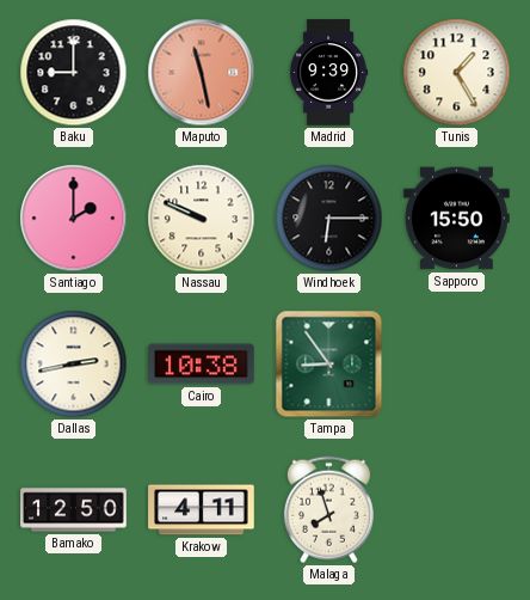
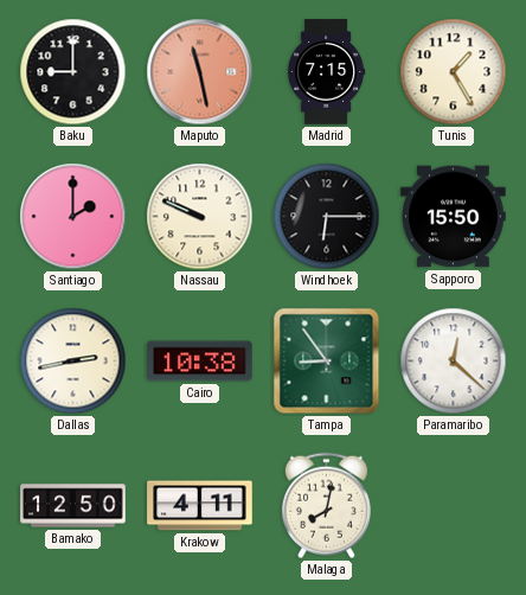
Madrid: 9:39 -> 7:15 (327, 72)
Paramaribo: none -> 12:22 (454, 362)
Malaga: 7:57 -> 8:02 (326, 506)
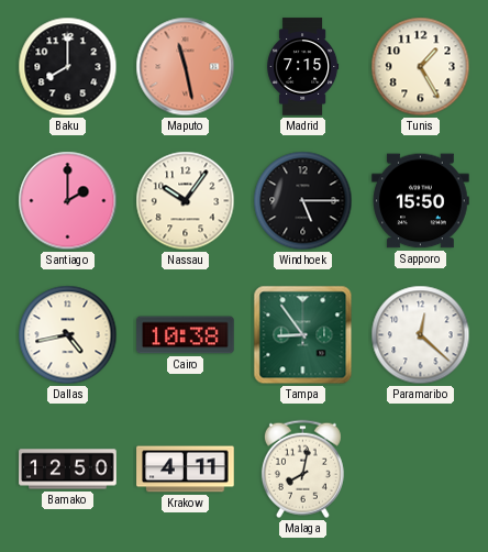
Baku: 9:00 -> 8:00 (68, 67)
Nassau: 9:49 -> 10:06 (186, 201)
Windhoek: 6:15 -> 5:15 (303, 201)
Dallas: 2:43 -> 4:43 (68, 335)
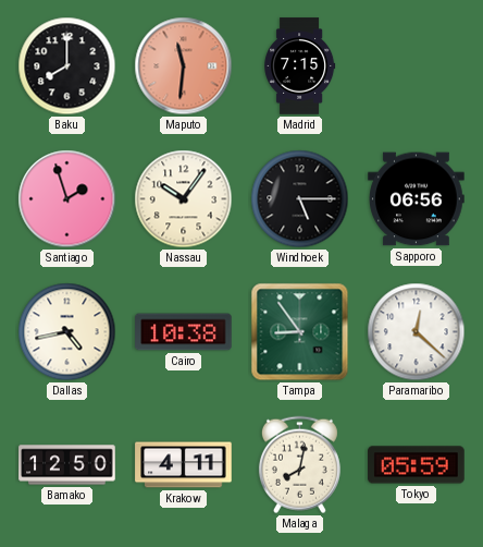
Maputo: 11:28 -> 11:31 (184, 66)
Tunis: 1:25 -> none (421, 67)
Santiago: 2:00 -> 1:57 (67, 199)
Sapporo: 15:50 -> 06:56 (417, 199)
Tokyo: none -> 05:59 (417, 465)
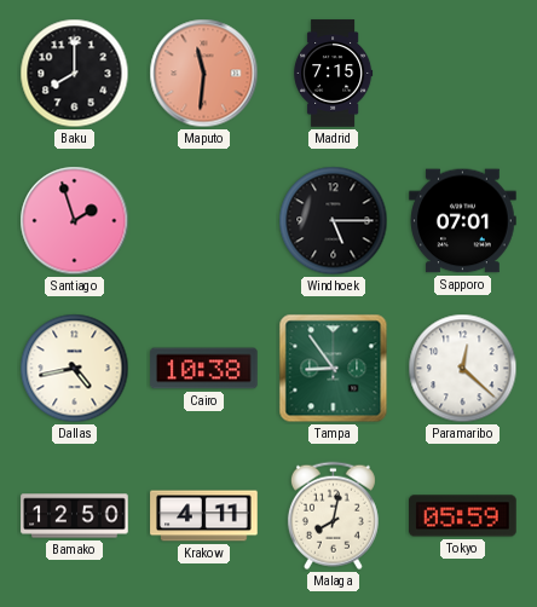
Nassau: 10:06 -> none (184, 199)
Sapporo: 06:56 -> 07:01 (463, 221)
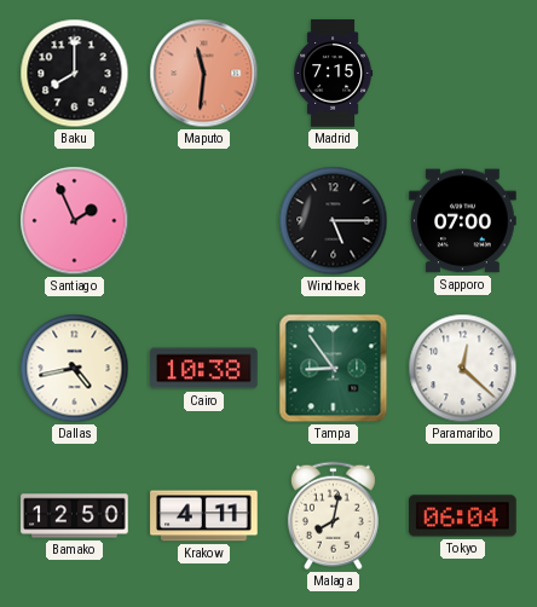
Santiago: 1:57 -> 1:56 (75, 221)
Sapporo: 07:01 -> 07:00 (463, 221)
Tokyo: 05:59 -> 06:04 (463, 516)
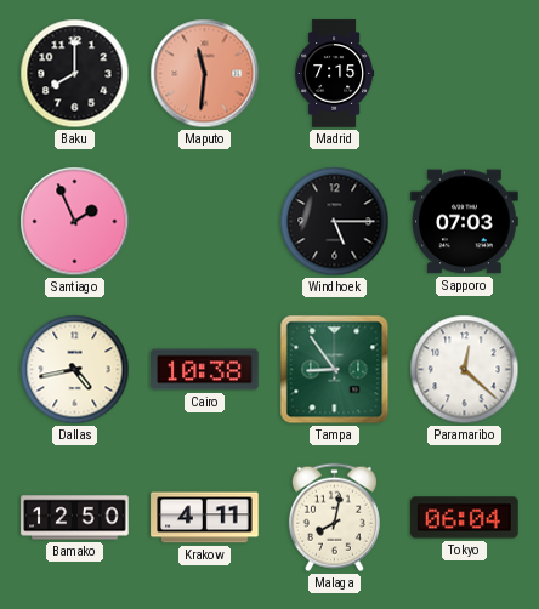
Sapporo: 07:00 -> 07:03 (465, 222)
